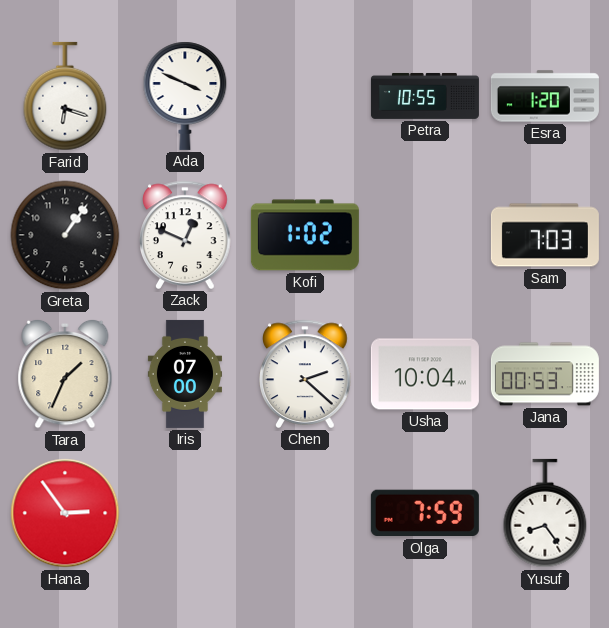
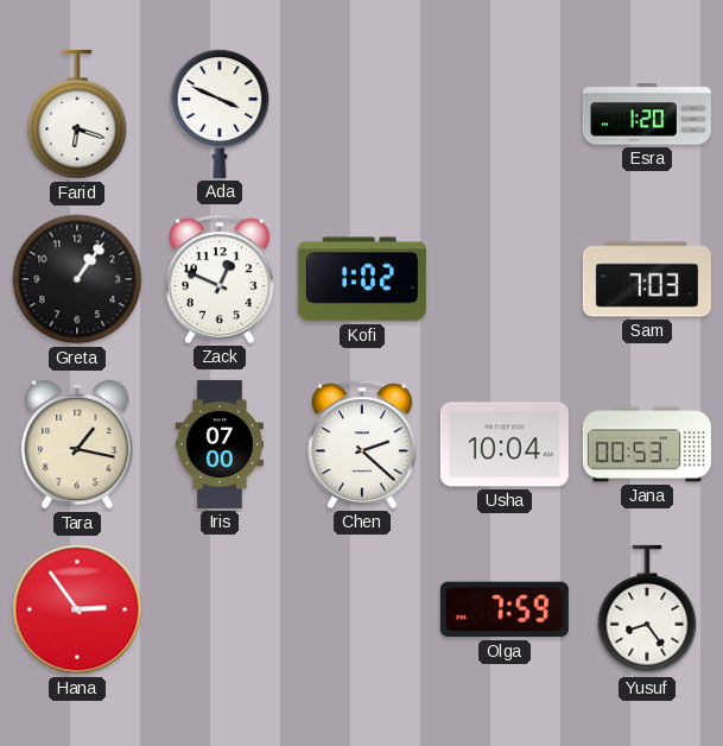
Petra: 10:55 -> none (425, 96)
Tara: 1:34 -> 1:17 (77, 444)
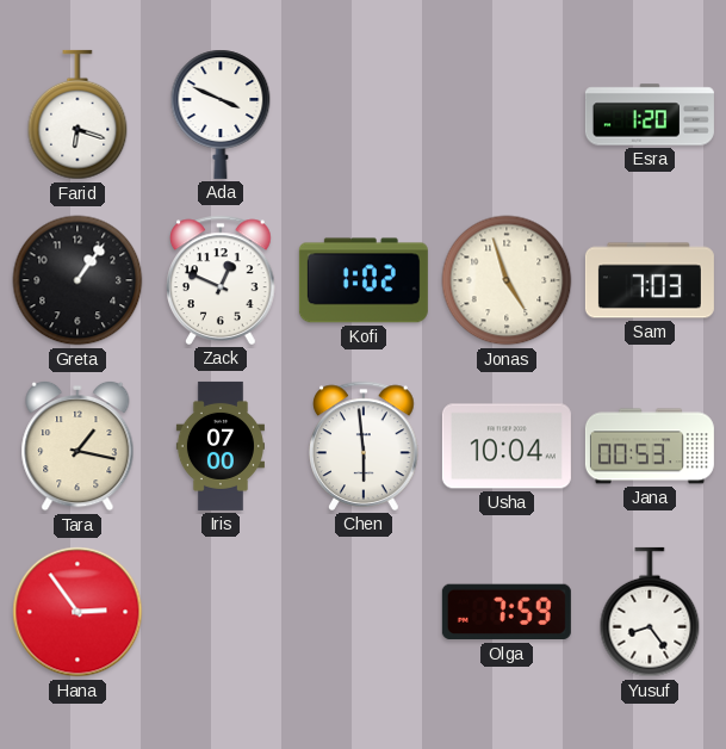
Jonas: none -> 4:57 (507, 280)
Chen: 2:22 -> 5:59 (364, 446)
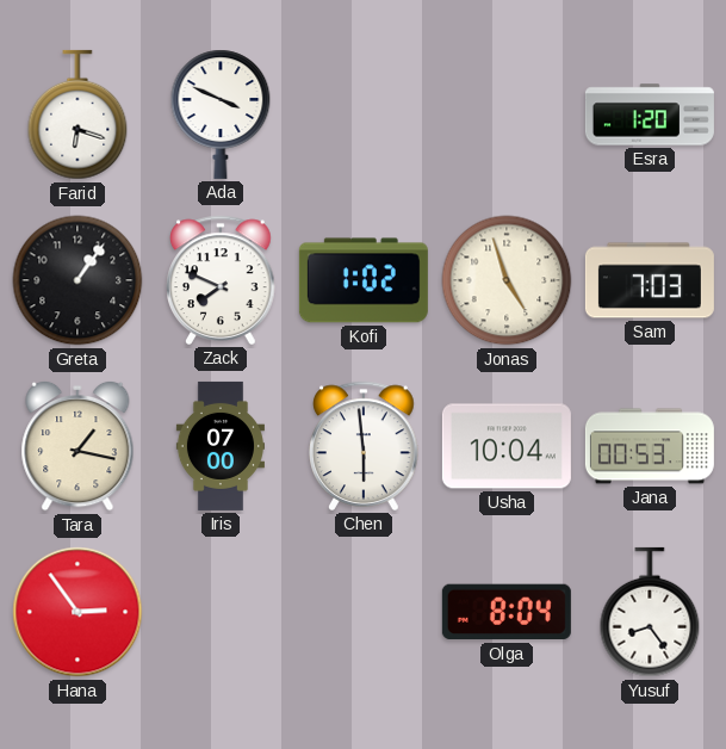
Zack: 12:49 -> 7:49 (221, 280)
Olga: 7:59 -> 8:04 (507, 612)
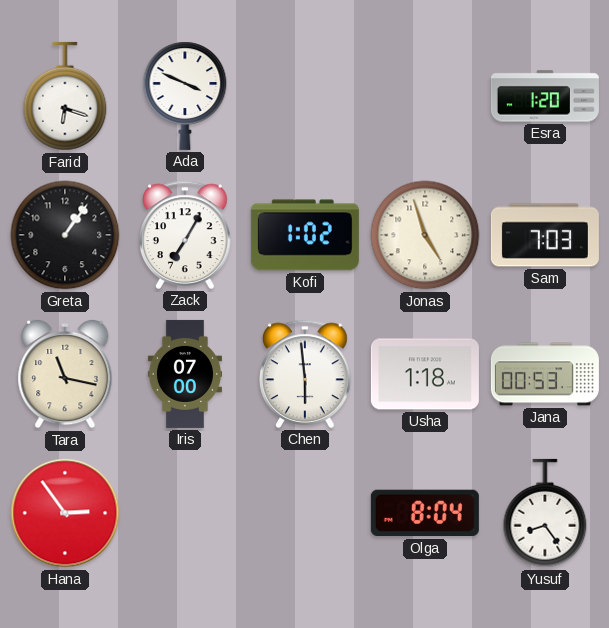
Zack: 7:49 -> 7:05 (185, 235)
Tara: 1:17 -> 11:17 (65, 374)
Usha: 10:04 -> 1:18 (425, 374)
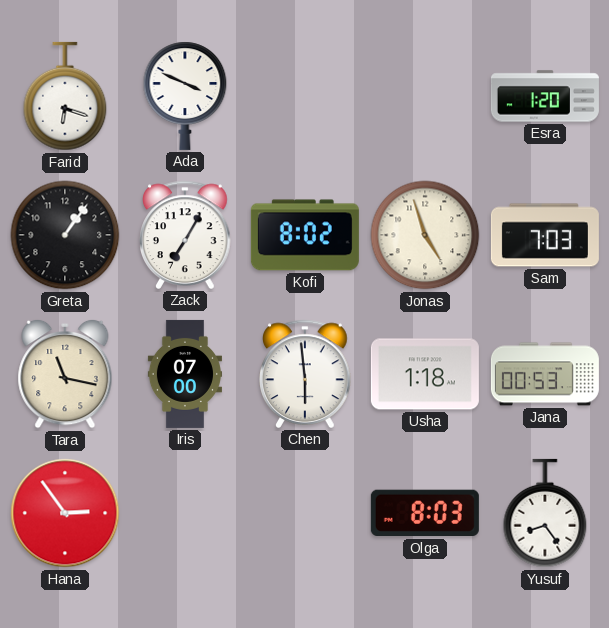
Kofi: 1:02 -> 8:02 (305, 235)
Olga: 8:04 -> 8:03 (425, 513)
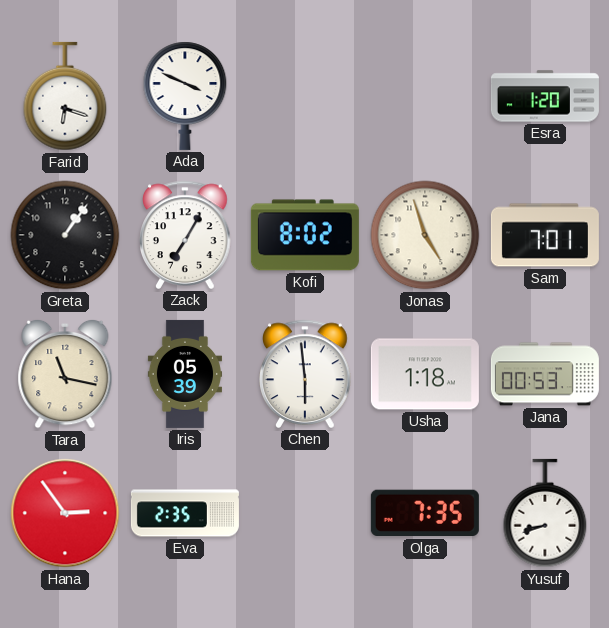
Sam: 7:03 -> 7:01 (545, 235)
Iris: 07:00 -> 05:39 (185, 374)
Eva: none -> 2:35 (185, 513)
Olga: 8:03 -> 7:35 (425, 513)
Yusuf: 8:24 -> 8:42 (545, 513)
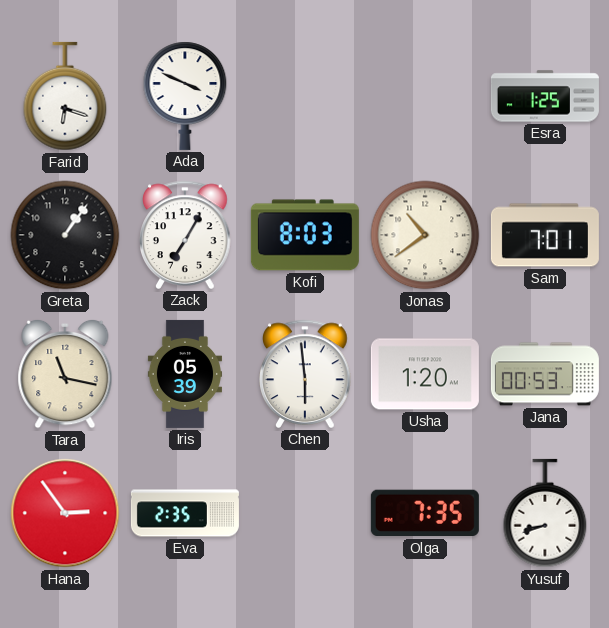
Esra: 1:20 -> 1:25 (545, 96)
Kofi: 8:02 -> 8:03 (305, 235)
Jonas: 4:57 -> 10:39 (425, 235)
Usha: 1:18 -> 1:20 (425, 374)
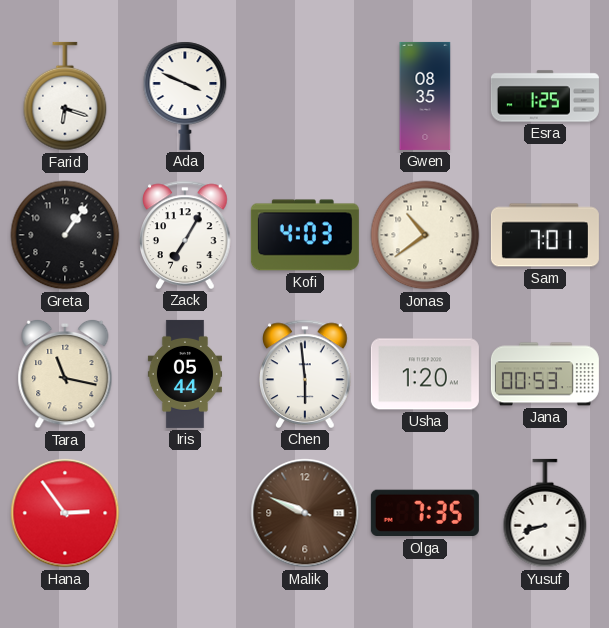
Gwen: none -> 08:35 (425, 96)
Kofi: 8:03 -> 4:03 (305, 235)
Iris: 05:39 -> 05:44 (185, 374)
Eva: 2:35 -> none (185, 513)
Malik: none -> 9:49 (305, 513)
